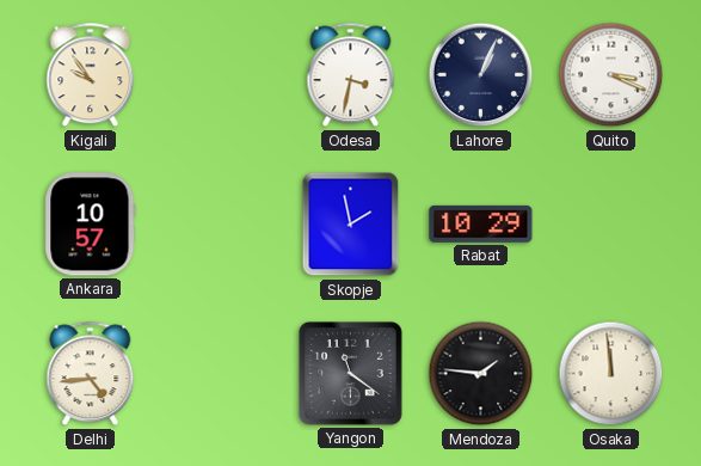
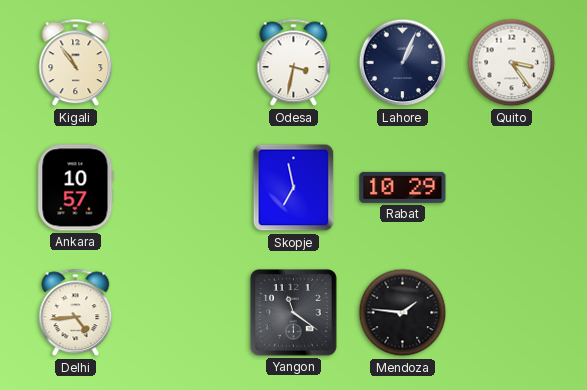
Kigali: 9:54 -> 10:54 (76, 63)
Quito: 3:19 -> 3:24 (512, 63)
Skopje: 1:58 -> 6:58 (294, 188)
Osaka: 11:59 -> none (611, 374)
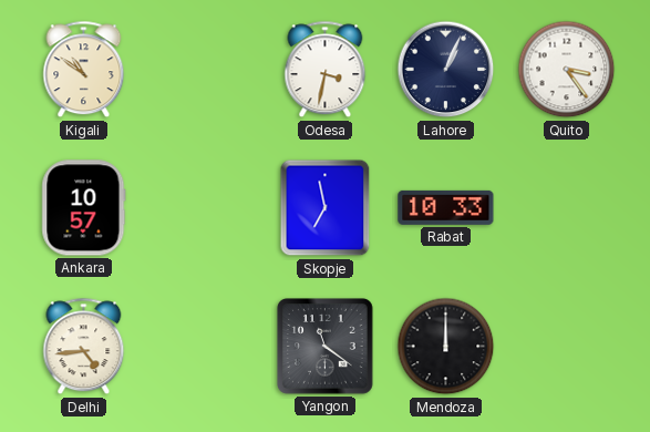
Kigali: 10:54 -> 10:51 (84, 70)
Rabat: 10:29 -> 10:33 (446, 207)
Mendoza: 1:46 -> 12:00 (446, 347)
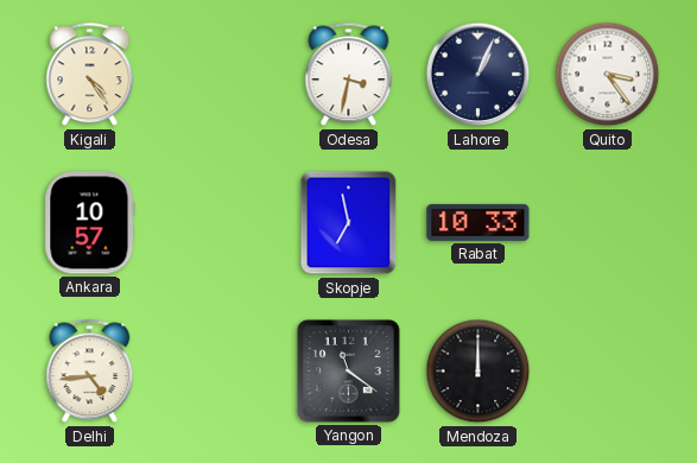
Kigali: 10:51 -> 4:24 (90, 75)
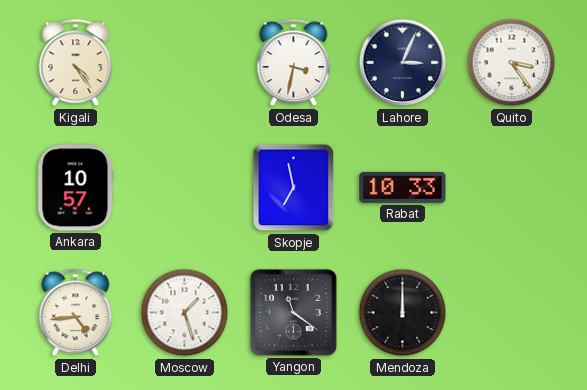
Lahore: 1:04 -> 3:04 (403, 63)
Moscow: none -> 1:27 (185, 313)
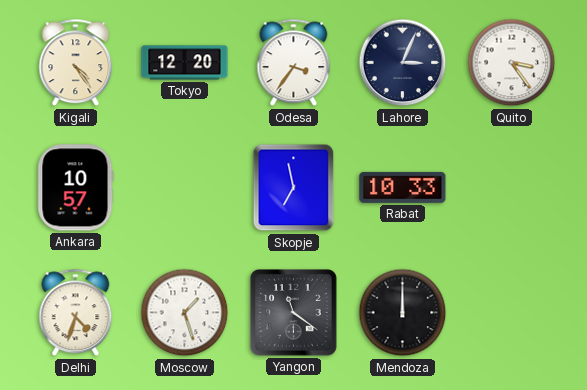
Tokyo: none -> 12:20 (185, 63)
Odesa: 3:32 -> 3:36 (294, 63)
Delhi: 4:44 -> 4:33 (76, 313)
